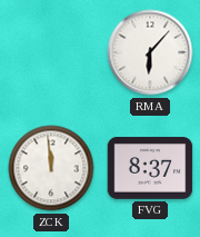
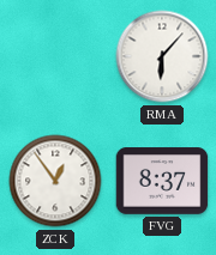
ZCK: 11:59 -> 12:54 (55, 181)
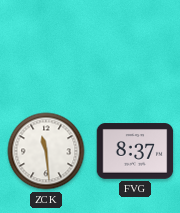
RMA: 6:07 -> none (162, 56)
ZCK: 12:54 -> 11:29 (46, 151)
